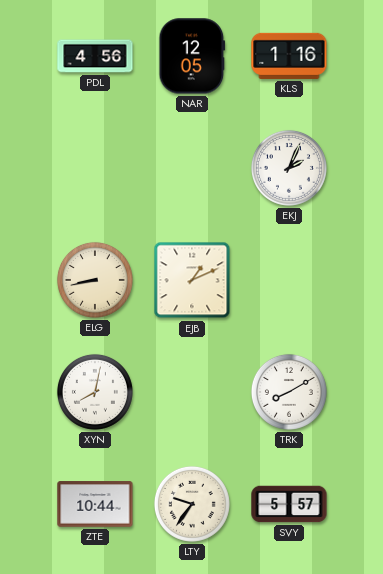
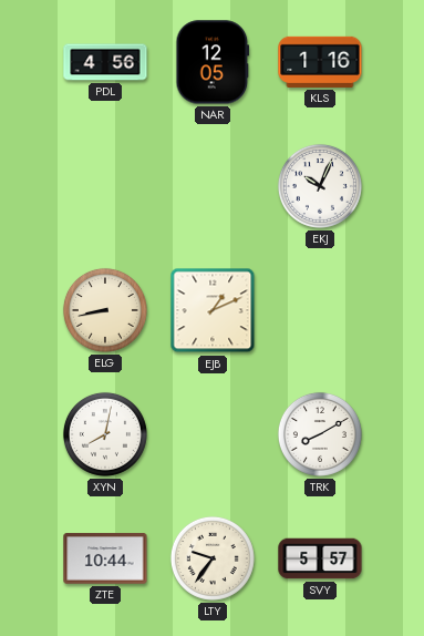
EKJ: 2:04 -> 10:04 (320, 186)
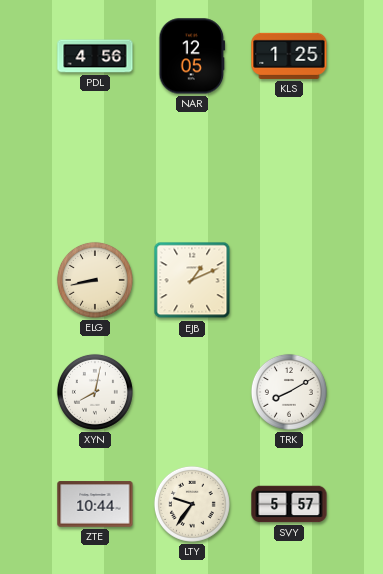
KLS: 1:16 -> 1:25 (289, 56)
EKJ: 10:04 -> none (320, 186)
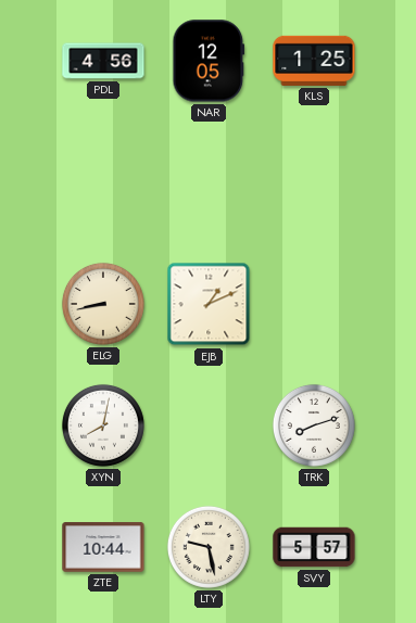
TRK: 8:10 -> 8:12 (314, 425)
LTY: 9:36 -> 9:28 (209, 547)
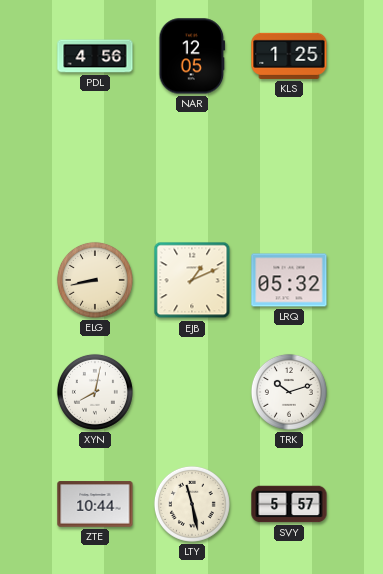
LRQ: none -> 05:32 (289, 280)
TRK: 8:12 -> 10:12 (289, 392)
LTY: 9:28 -> 11:28 (192, 504)
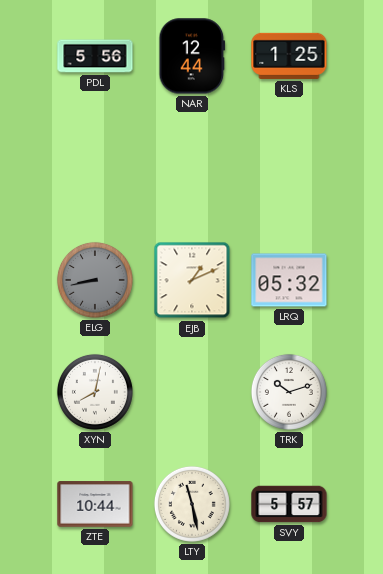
PDL: 4:56 -> 5:56 (95, 56)
NAR: 12:05 -> 12:44 (192, 56)
ELG dial: cream -> grey (95, 280)
